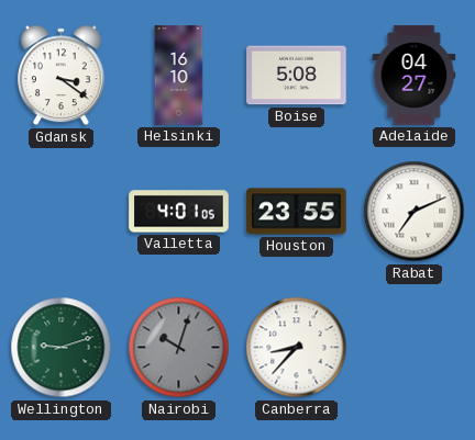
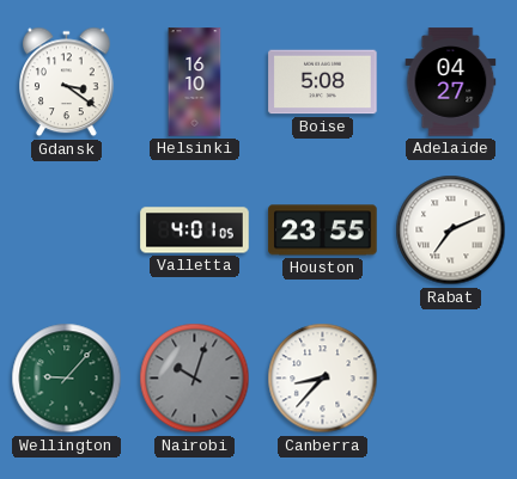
Wellington: 9:12 -> 9:07 (67, 379)
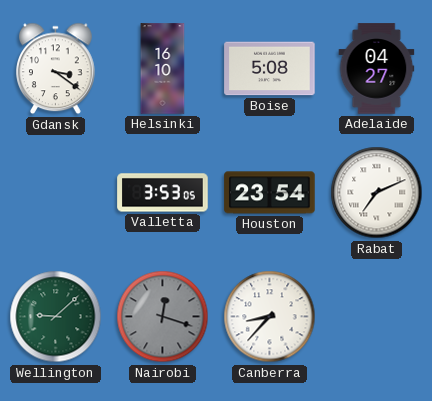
Valletta: 4:01 -> 3:53 (163, 193)
Houston: 23:55 -> 23:54 (270, 193)
Wellington: 9:07 -> 9:08 (56, 317)
Nairobi: 10:03 -> 12:18 (163, 317)
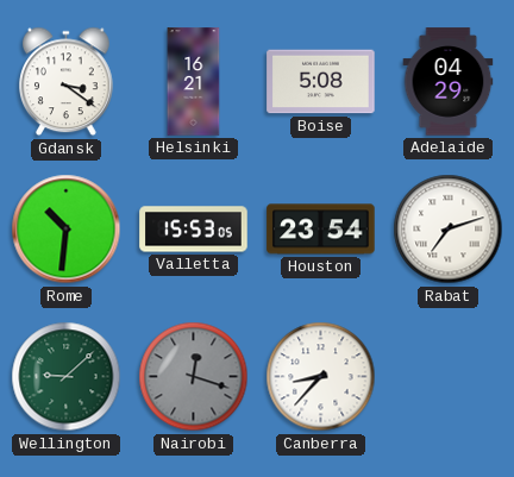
Helsinki: 16:10 -> 16:21 (194, 82)
Adelaide: 04:27 -> 04:29 (449, 82)
Rome: none -> 10:31 (67, 230)
Valletta: 3:53 -> 15:53 (194, 230)
Rabat: 7:11 -> 7:12 (449, 230)
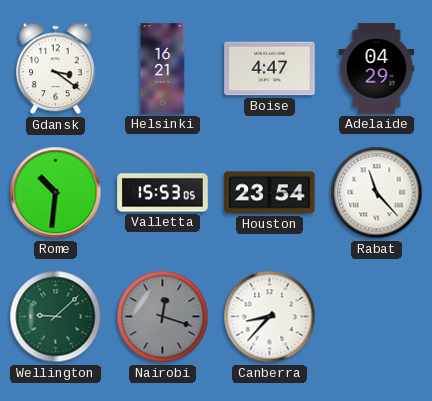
Boise: 5:08 -> 4:47 (270, 69)
Rabat: 7:12 -> 11:23 (377, 193)
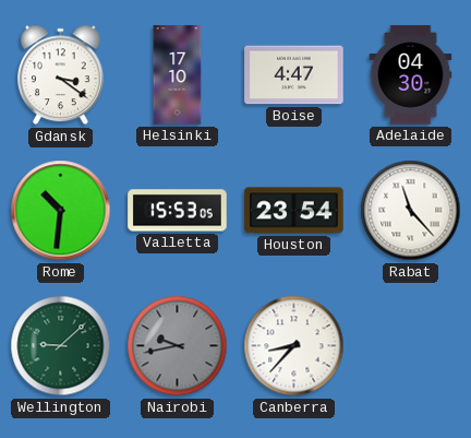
Helsinki: 16:21 -> 17:10 (178, 75)
Adelaide: 04:29 -> 04:30 (411, 75)
Nairobi: 12:18 -> 9:43 (178, 346)
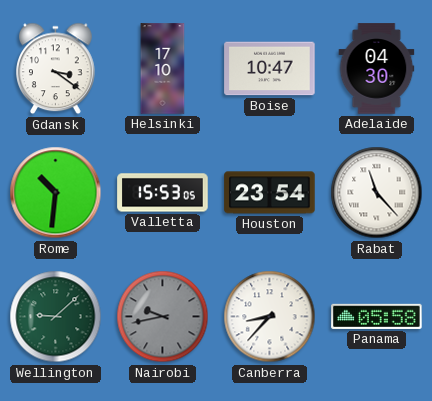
Boise: 4:47 -> 10:47 (270, 69)
Panama: none -> 05:58 (377, 316)
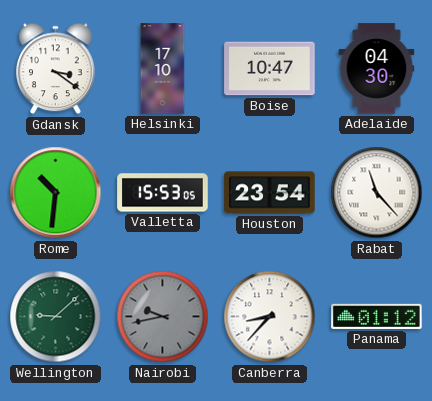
Panama: 05:58 -> 01:12 (377, 316)
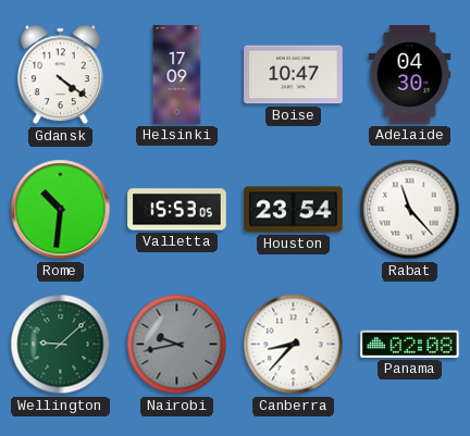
Gdansk: 3:21 -> 4:21 (61, 75)
Helsinki: 17:10 -> 17:09 (177, 75)
Panama: 01:12 -> 02:08 (410, 344)
